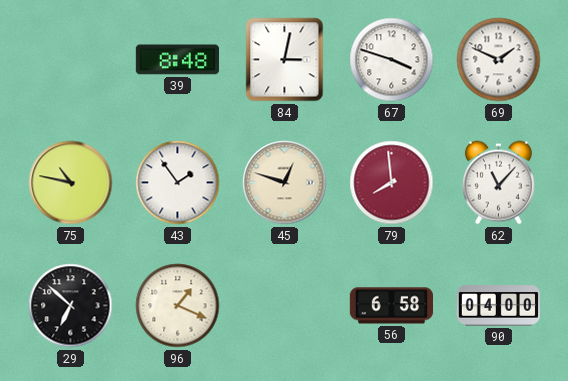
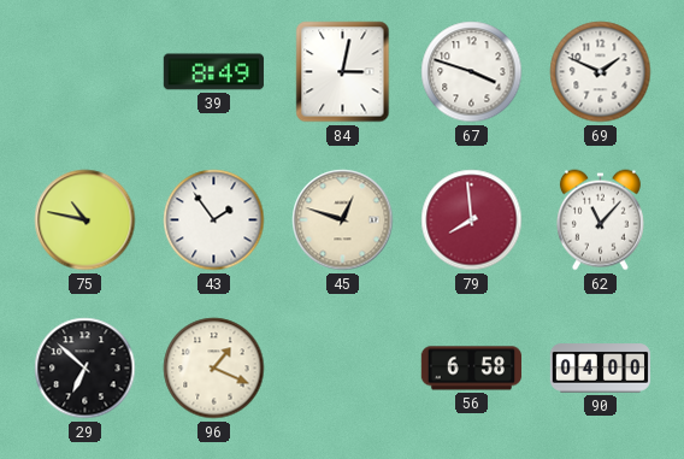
39: 8:48 -> 8:49 (213, 72)
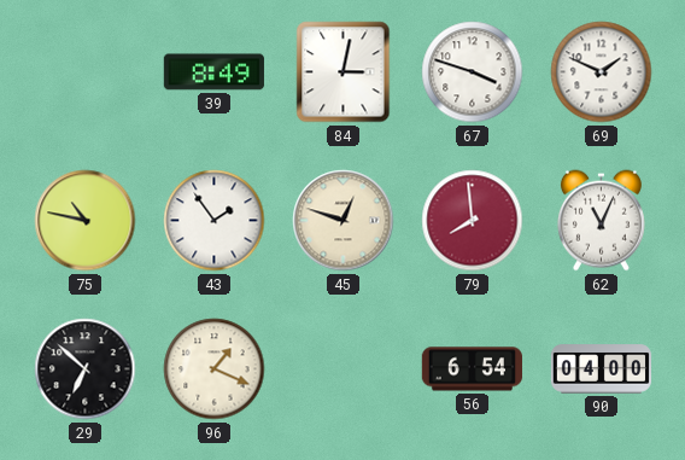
62: 11:07 -> 11:04 (601, 221)
56: 6:58 -> 6:54 (472, 369)
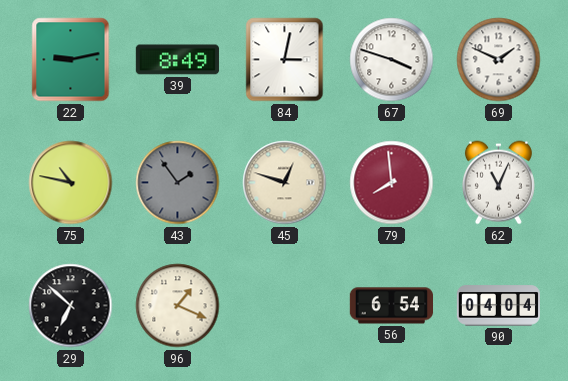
22: none -> 9:13 (71, 60)
43 dial: white -> grey (178, 183)
90: 04:00 -> 04:04 (499, 306)
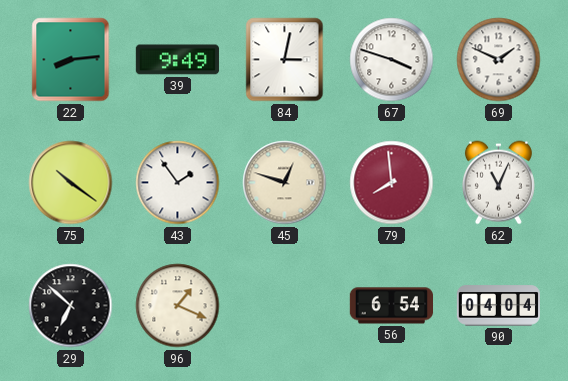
22: 9:13 -> 8:14 (71, 60)
39: 8:49 -> 9:49 (177, 60)
75: 10:47 -> 10:21 (71, 183)
43 dial: grey -> white (178, 183)
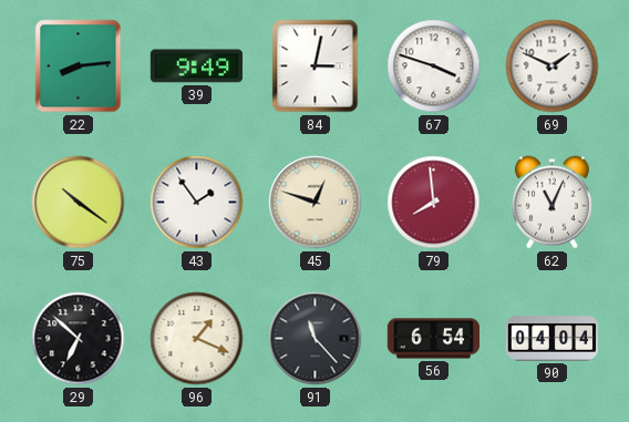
91: none -> 11:23 (316, 339)
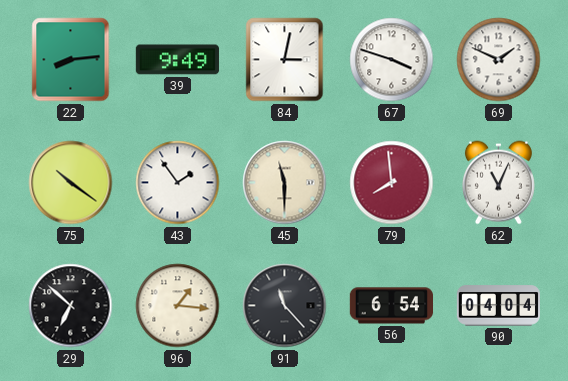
45: 12:48 -> 11:30 (285, 183)
96: 1:19 -> 1:16 (178, 306)
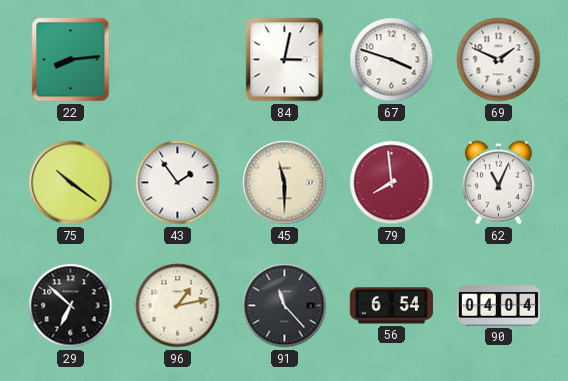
39: 9:49 -> none (177, 60)
96: 1:16 -> 1:13 (178, 306)
